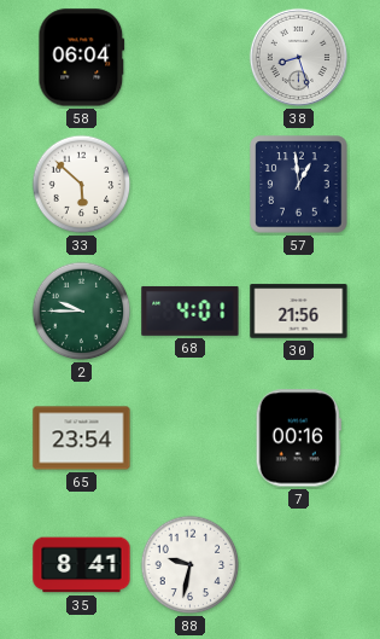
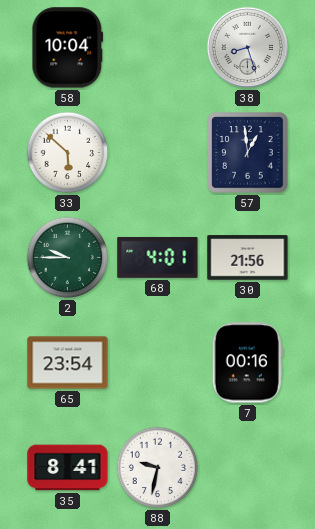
58: 06:04 -> 10:04 (68, 48)
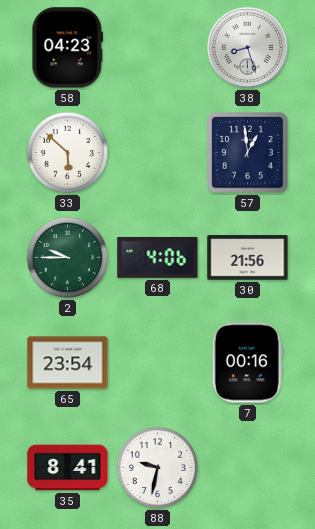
58: 10:04 -> 04:23 (68, 48)
68: 4:01 -> 4:06 (158, 257)
